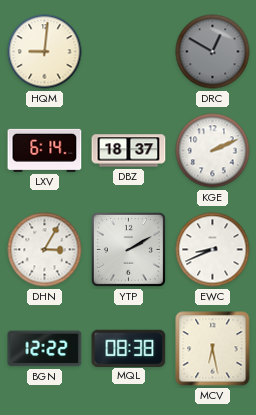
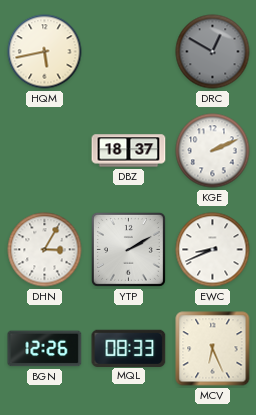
HQM: 9:01 -> 5:43 (45, 52)
LXV: 6:14 -> none (45, 150)
BGN: 12:22 -> 12:26 (45, 349)
MQL: 08:38 -> 08:33 (129, 348)
MCV: 6:28 -> 6:26 (213, 349)
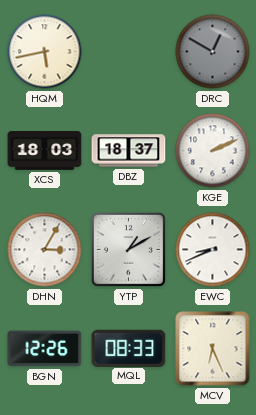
XCS: none -> 18:03 (45, 151)
YTP: 2:10 -> 1:10 (128, 249)
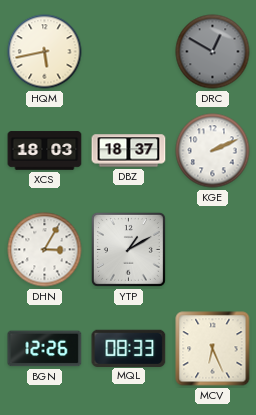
EWC: 8:41 -> none (213, 250)
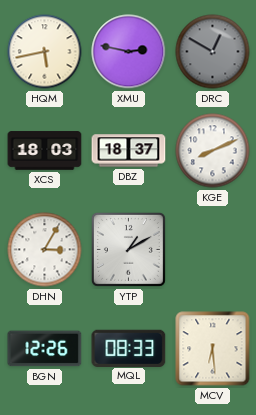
XMU: none -> 2:47 (129, 52)
KGE: 2:11 -> 8:11 (213, 151)
MCV: 6:26 -> 6:29 (213, 349)
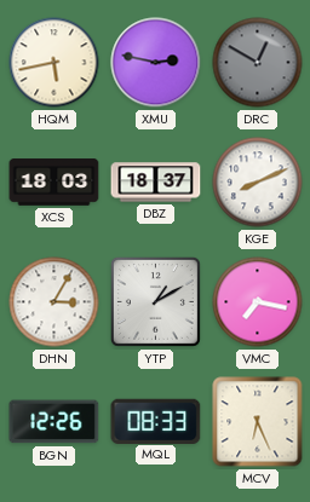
VMC: none -> 7:17 (258, 302)
MCV: 6:29 -> 6:26 (258, 422)
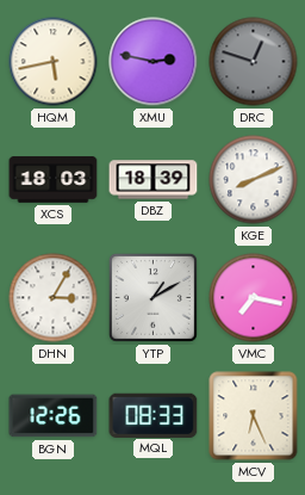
DRC: 12:50 -> 12:48 (254, 62)
DBZ: 18:37 -> 18:39 (154, 180)
